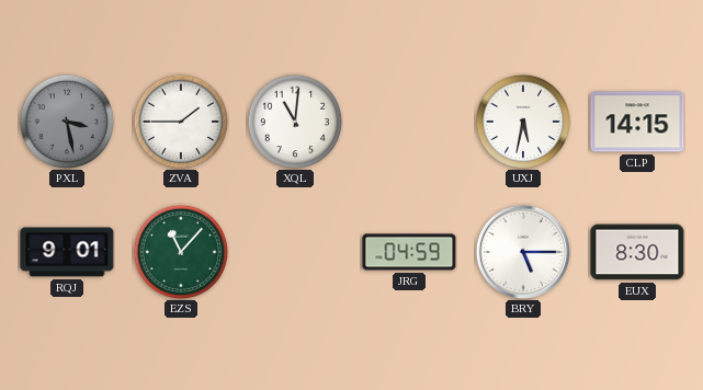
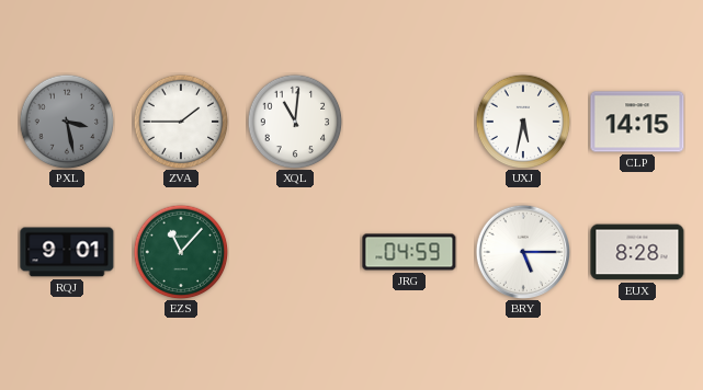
EUX: 8:30 -> 8:28 (637, 252)
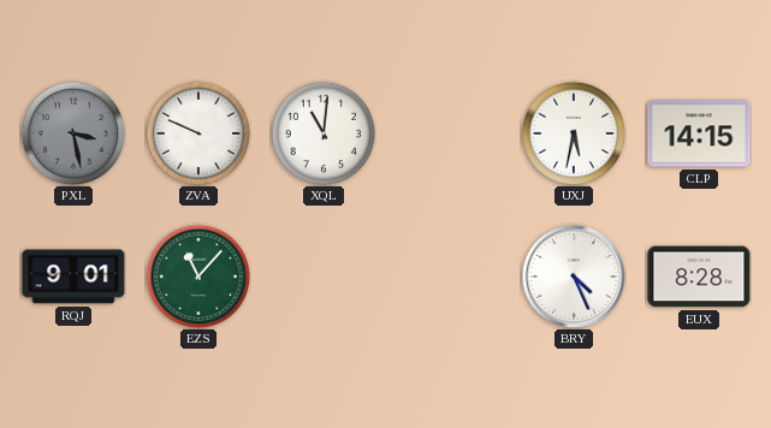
ZVA: 1:45 -> 9:49 (198, 133)
JRG: 04:59 -> none (409, 252)
BRY: 5:15 -> 4:26 (573, 275)
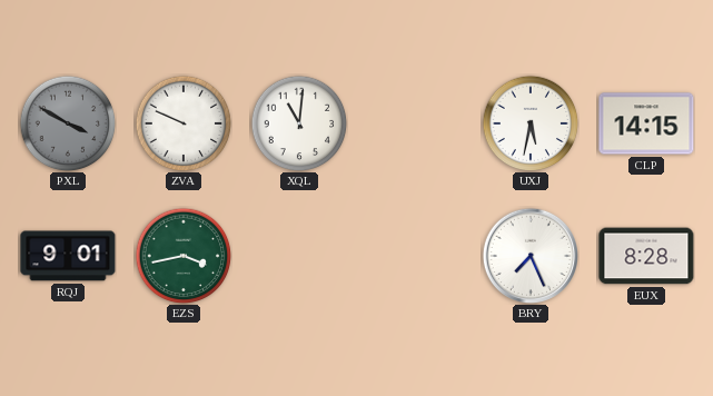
PXL: 3:28 -> 3:50 (68, 123)
EZS: 11:07 -> 3:43 (184, 256)
BRY: 4:26 -> 7:26 (529, 255)
